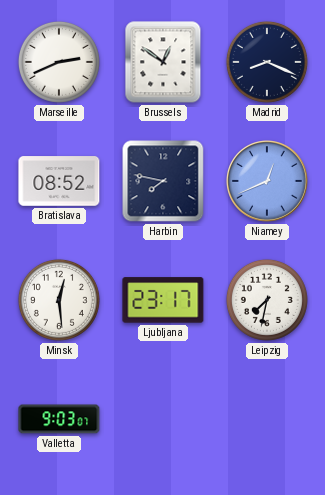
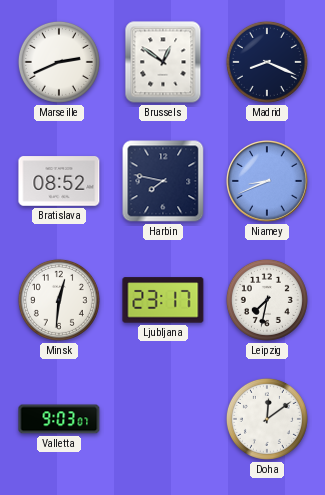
Niamey: 12:41 -> 8:41 (268, 182)
Minsk: 12:29 -> 12:31 (59, 300)
Doha: none -> 12:09 (267, 419)
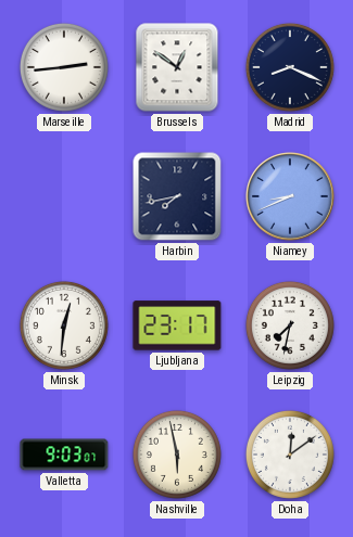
Marseille: 2:41 -> 2:44 (64, 67)
Bratislava: 08:52 -> none (59, 181)
Harbin: 7:47 -> 7:43 (177, 196)
Nashville: none -> 5:58 (177, 455)
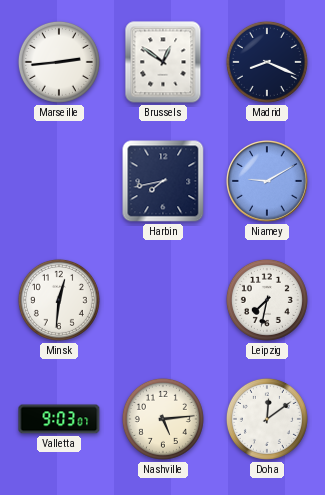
Niamey: 8:41 -> 9:10 (268, 182)
Ljubljana: 23:17 -> none (177, 325)
Nashville: 5:58 -> 5:14 (163, 419)
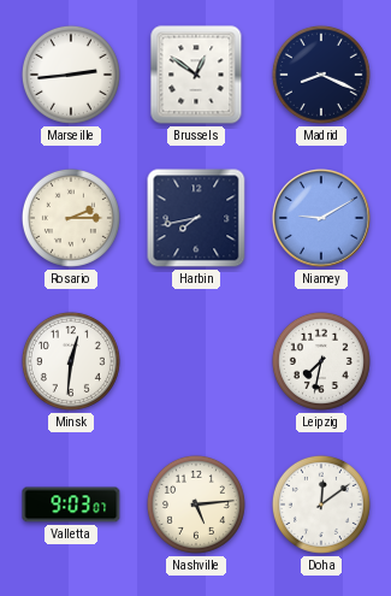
Rosario: none -> 2:15 (71, 218)
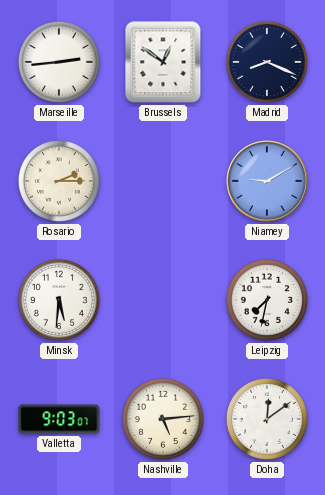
Harbin: 7:43 -> none (196, 218)
Minsk: 12:31 -> 5:31 (59, 300)
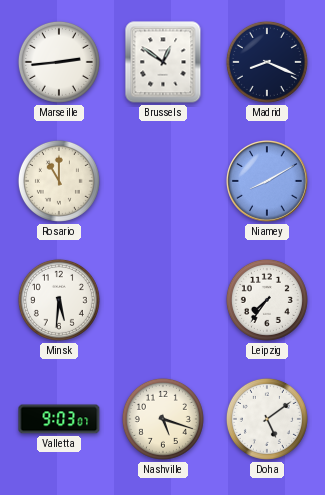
Rosario: 2:15 -> 11:00 (59, 181)
Niamey: 9:10 -> 8:10 (268, 182)
Leipzig: 7:32 -> 7:36 (267, 300)
Nashville: 5:14 -> 5:18 (163, 419)
Doha: 12:09 -> 5:09 (267, 419)
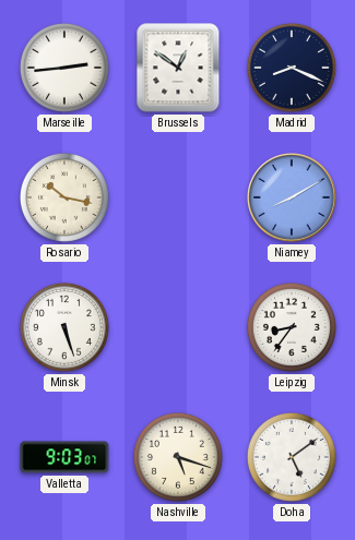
Rosario: 11:00 -> 10:17 (64, 197)
Minsk: 5:31 -> 5:27 (64, 327)
Leipzig: 7:36 -> 8:36 (292, 327)
